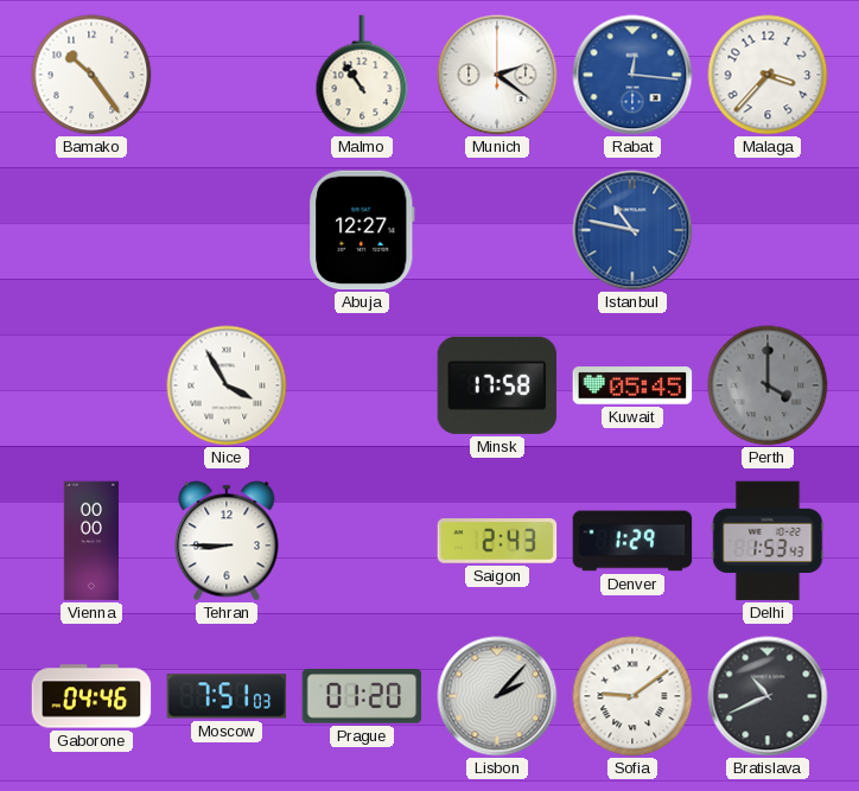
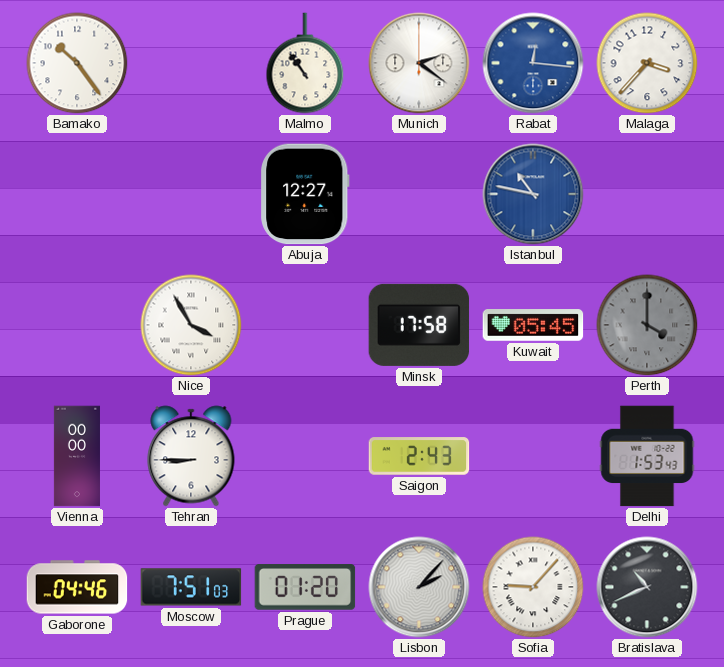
Denver: 1:29 -> none (632, 541)
Sofia: 9:09 -> 9:07 (533, 587)
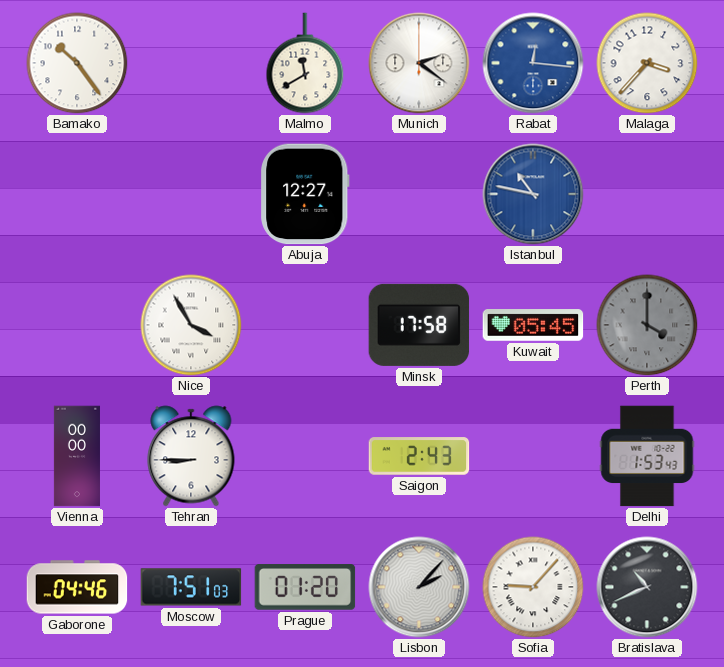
Malmo: 10:54 -> 11:40 (305, 63)
